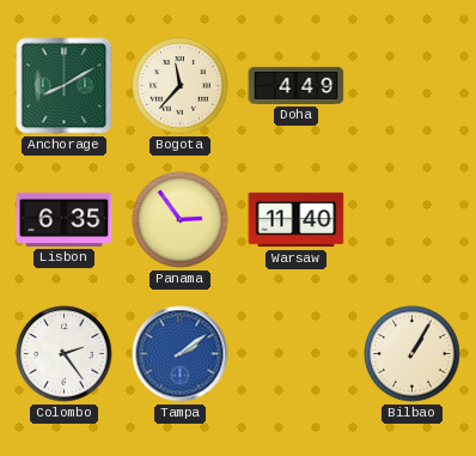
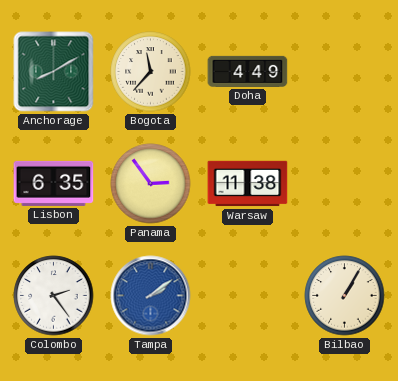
Warsaw: 11:40 -> 11:38 (248, 184)
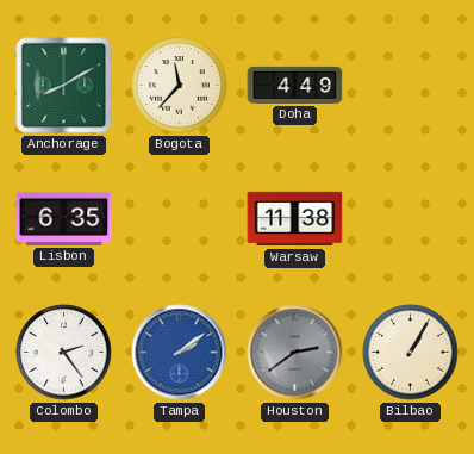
Panama: 2:54 -> none (151, 184)
Houston: none -> 2:39 (295, 353)
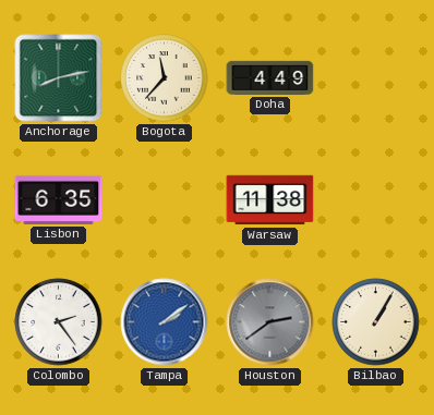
Anchorage: 8:10 -> 8:13 (59, 78)
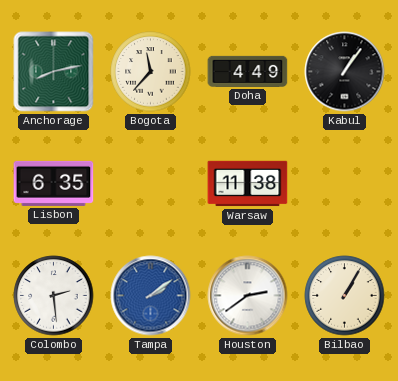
Kabul: none -> 1:06 (345, 72)
Colombo: 2:24 -> 2:29 (54, 296)
Houston dial: grey -> white (248, 296)
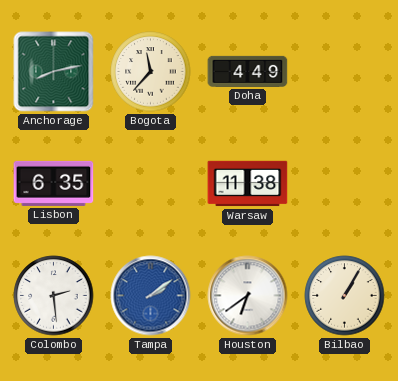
Kabul: 1:06 -> none (345, 72)
Houston: 2:39 -> 6:39 (248, 296)
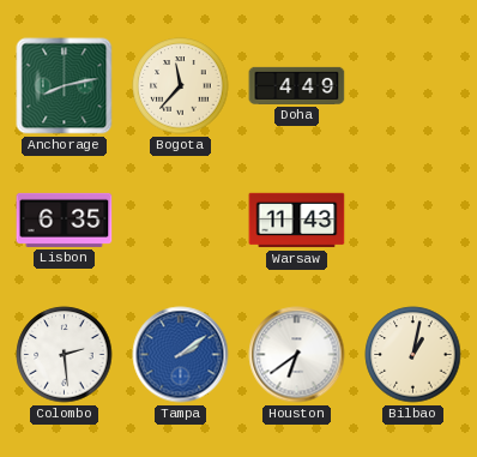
Warsaw: 11:38 -> 11:43 (297, 221)
Bilbao: 1:05 -> 1:02 (413, 355)
